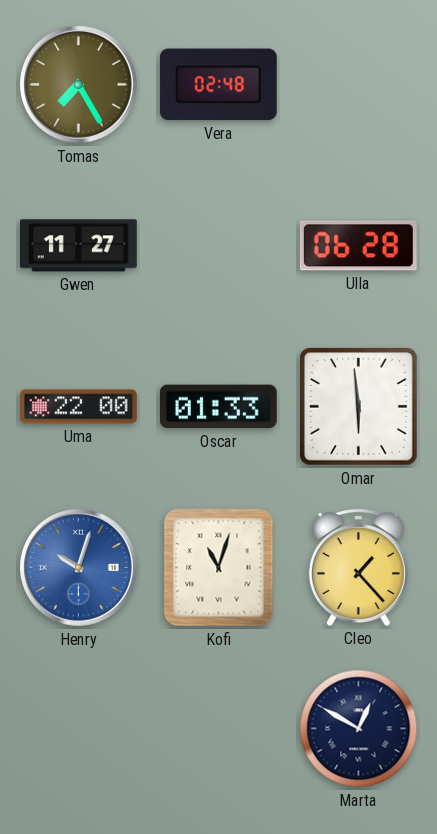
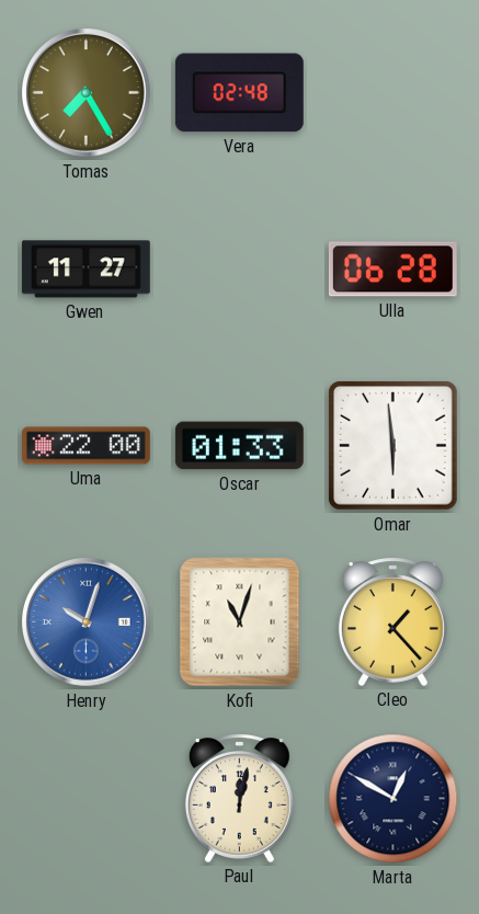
Paul: none -> 12:02 (239, 798)
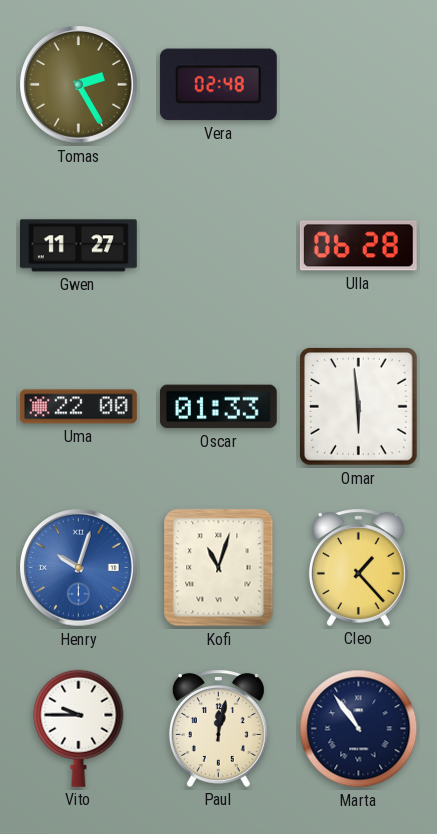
Tomas: 7:25 -> 2:25 (79, 85)
Vito: none -> 9:45 (79, 728)
Marta: 12:50 -> 10:54 (359, 729)
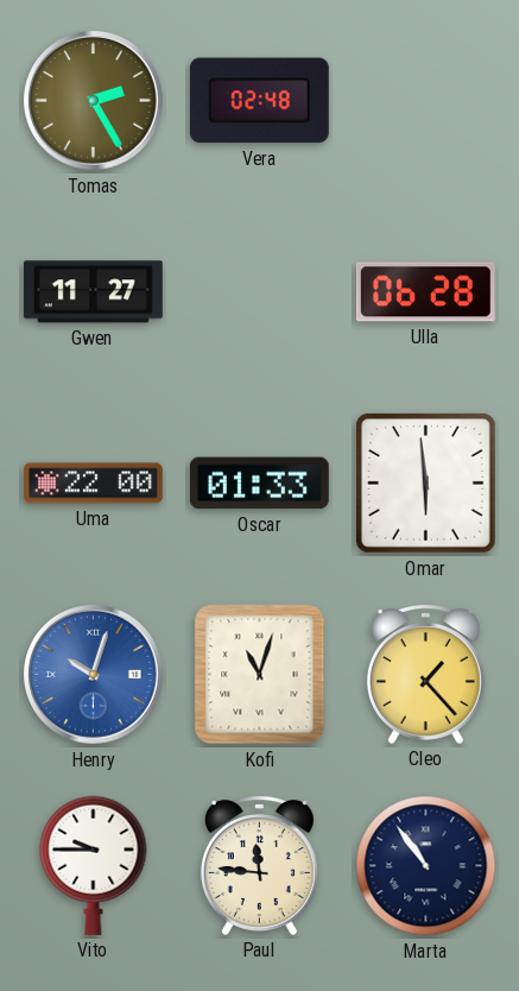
Paul: 12:02 -> 11:46 (259, 865)
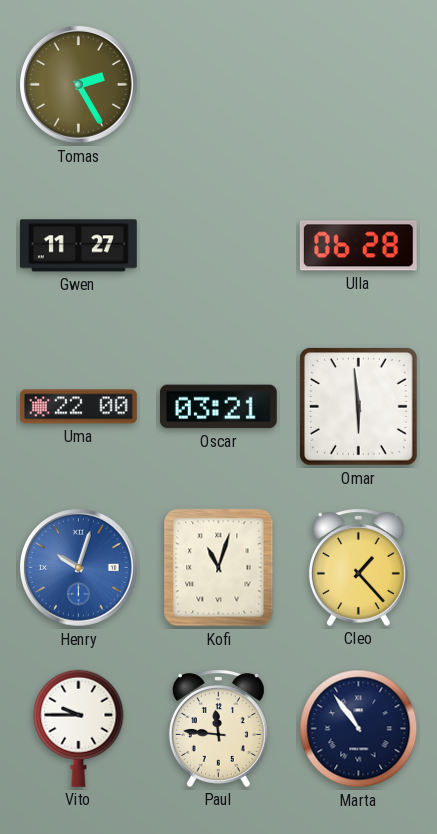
Vera: 02:48 -> none (259, 101)
Oscar: 01:33 -> 03:21 (218, 407)
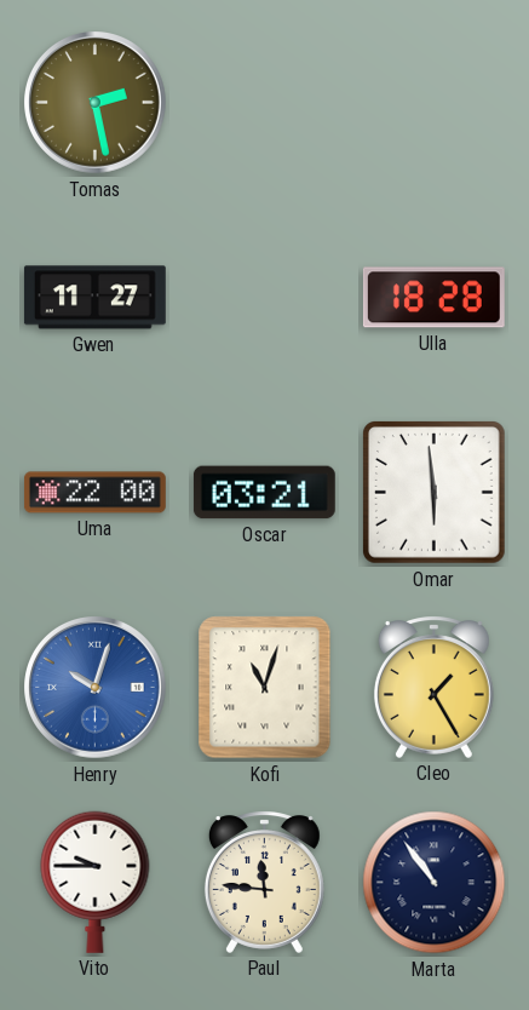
Tomas: 2:25 -> 2:28 (96, 103)
Ulla: 06:28 -> 18:28 (433, 298)
Cleo: 1:23 -> 1:25 (433, 687)
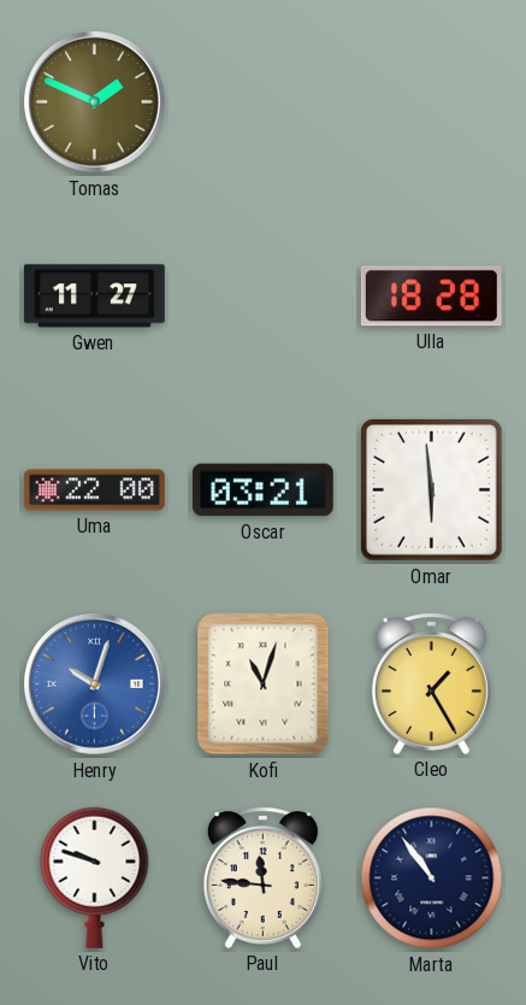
Tomas: 2:28 -> 1:49 (95, 102)
Vito: 9:45 -> 9:48 (95, 877)
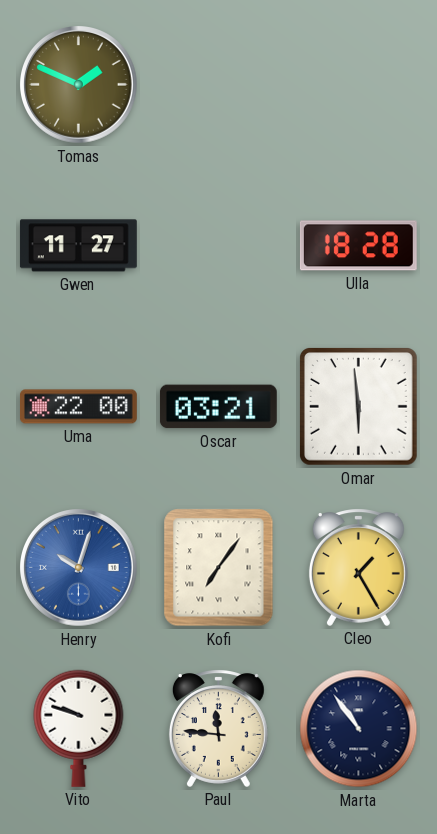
Kofi: 11:03 -> 7:06 (219, 568)
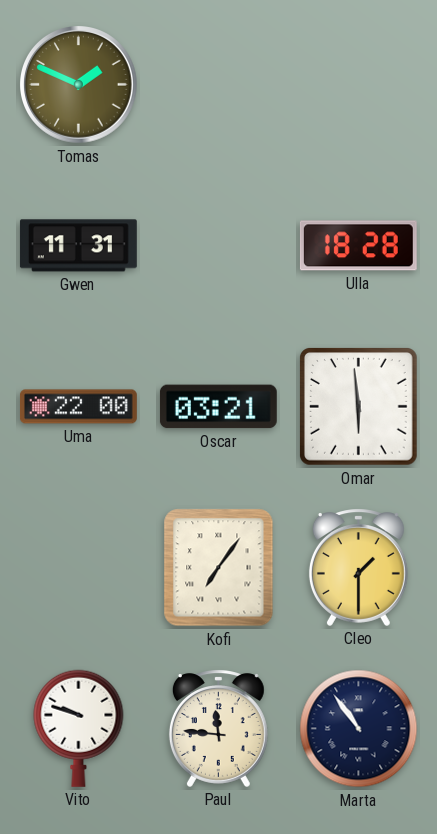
Gwen: 11:27 -> 11:31 (78, 246)
Henry: 10:03 -> none (79, 568)
Cleo: 1:25 -> 1:30 (358, 567)
